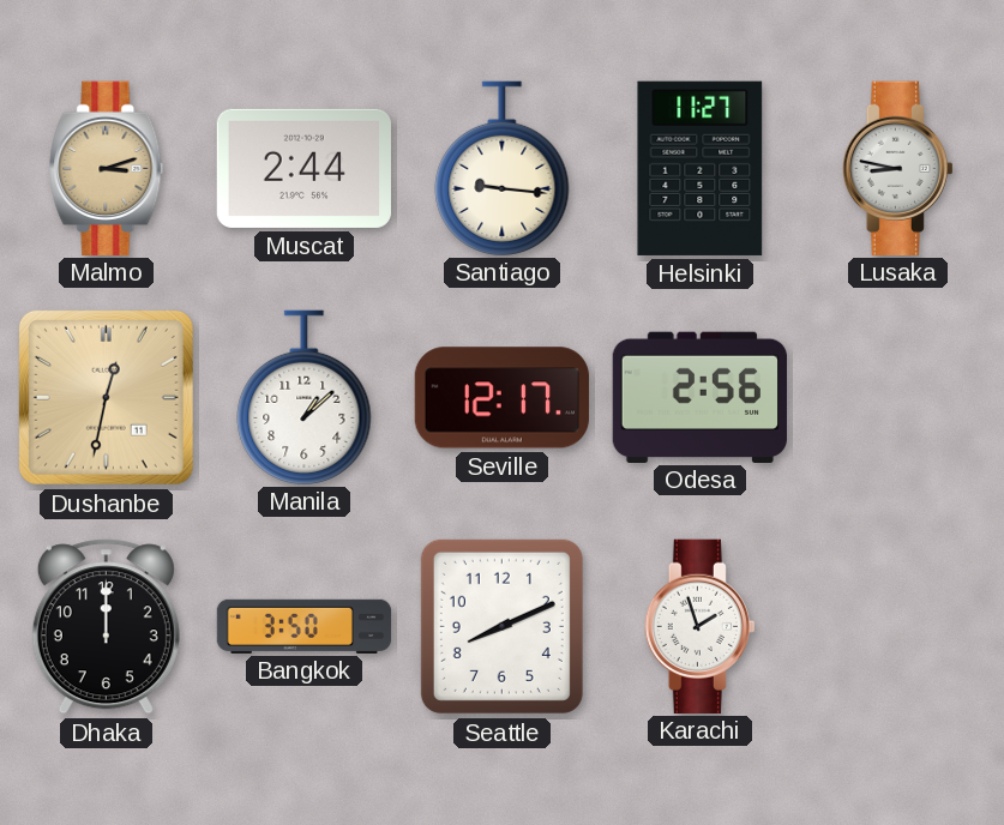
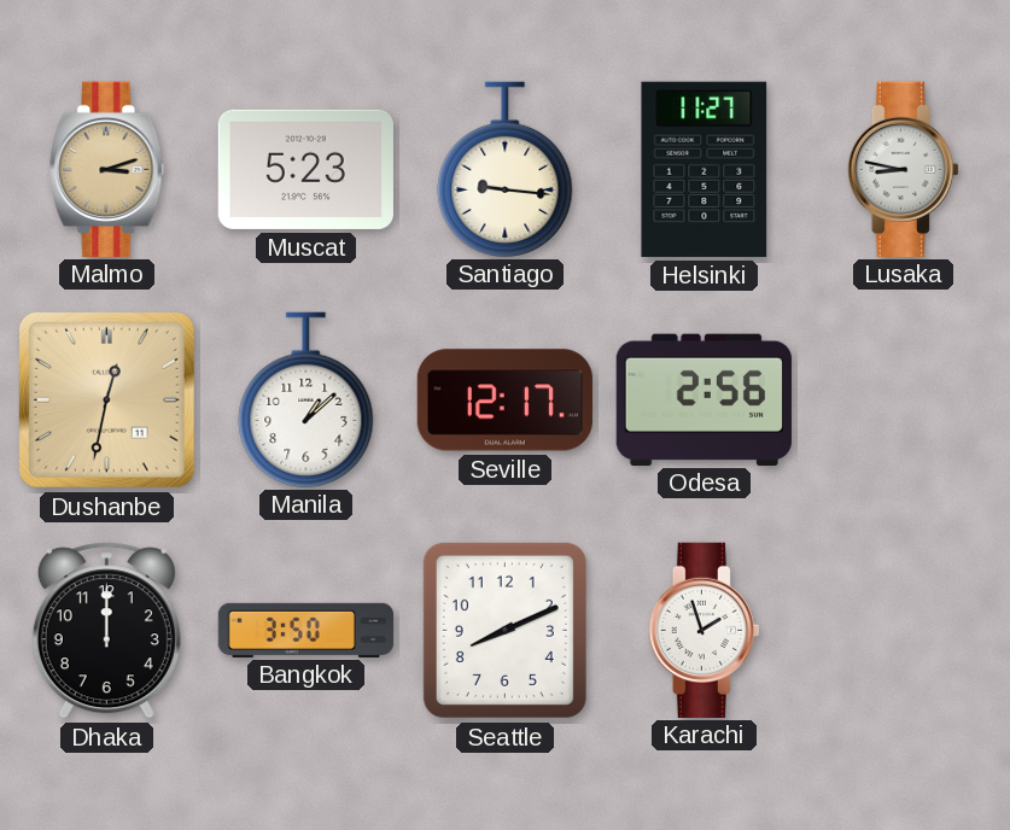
Muscat: 2:44 -> 5:23 (305, 169)
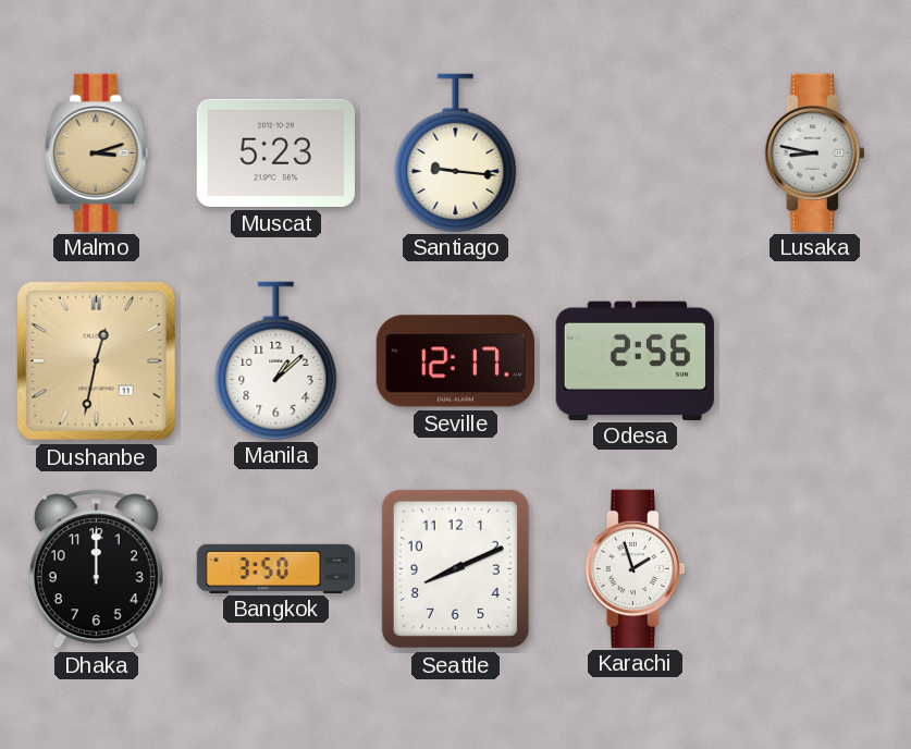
Helsinki: 11:27 -> none (705, 169)
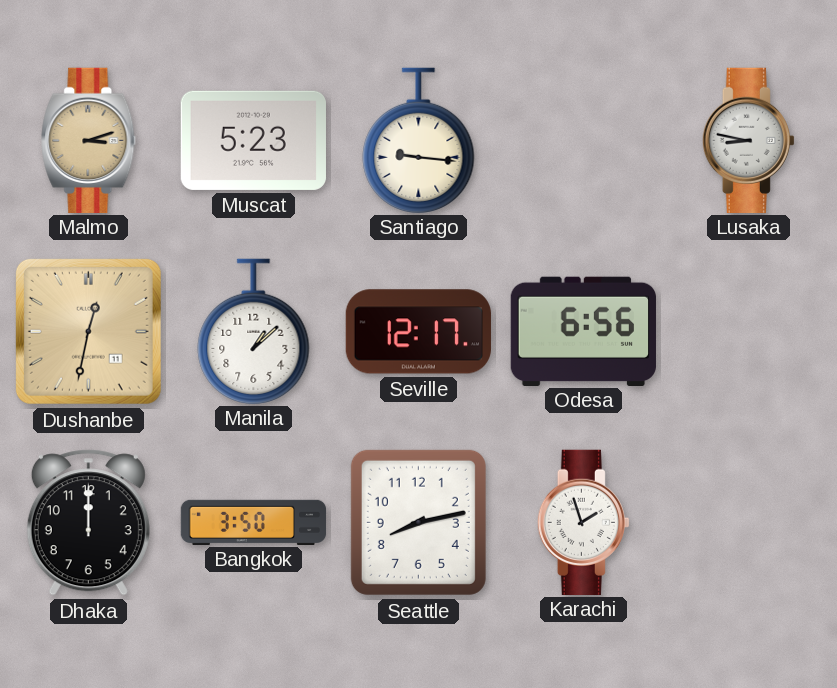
Odesa: 2:56 -> 6:56 (583, 331)
Seattle: 8:11 -> 8:13 (418, 522)
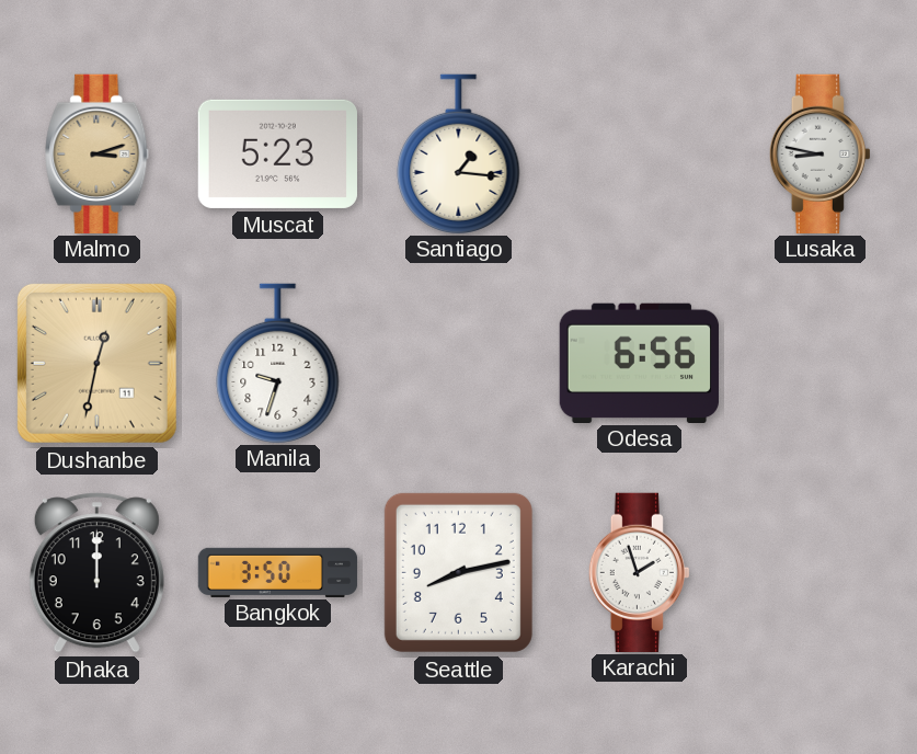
Santiago: 9:16 -> 1:16 (459, 153)
Manila: 1:08 -> 9:33 (278, 363)
Seville: 12:17 -> none (418, 332)
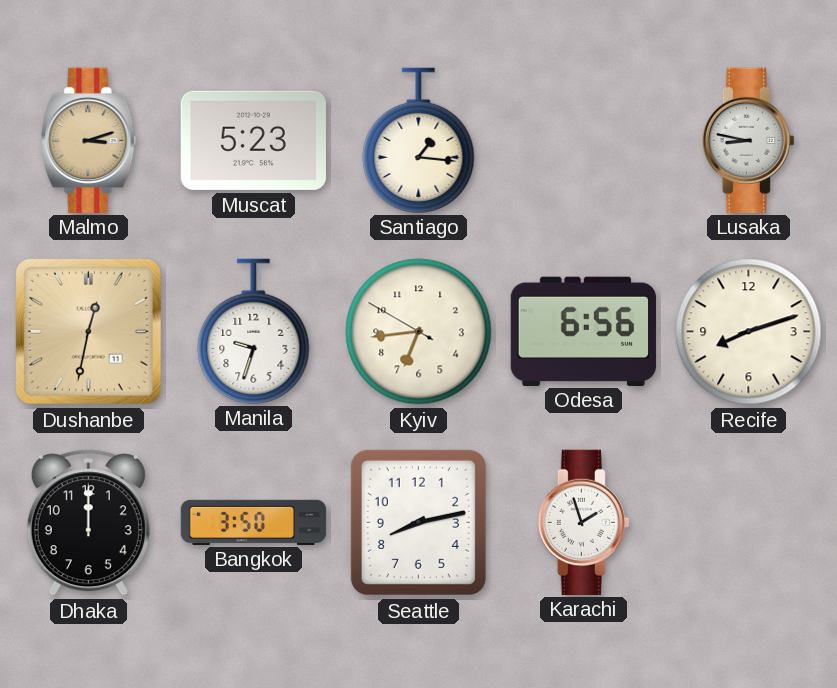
Kyiv: none -> 6:43 (419, 332)
Recife: none -> 8:12 (749, 332)
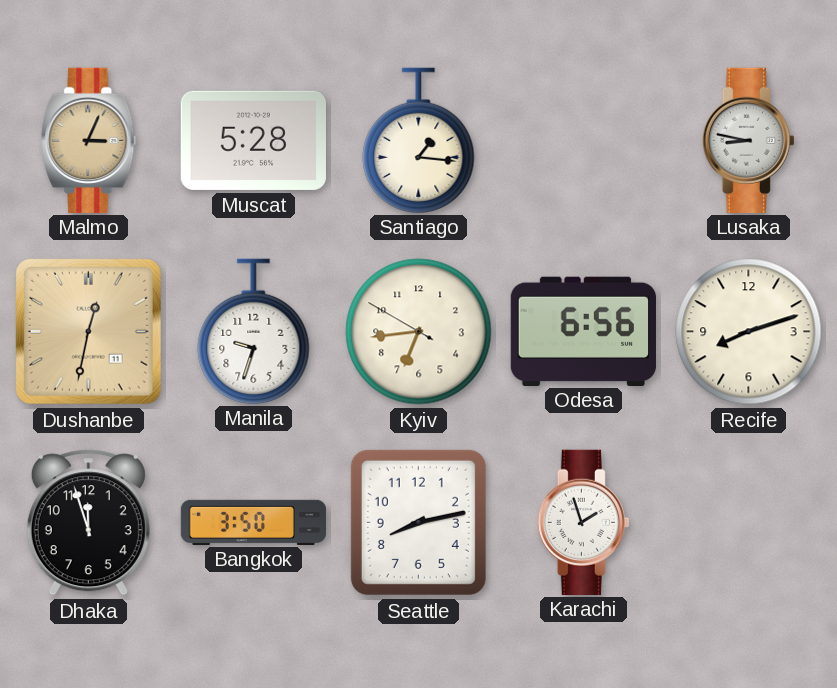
Malmo: 3:12 -> 3:04 (89, 140)
Muscat: 5:23 -> 5:28 (253, 140)
Dhaka: 12:00 -> 11:57 (88, 523)
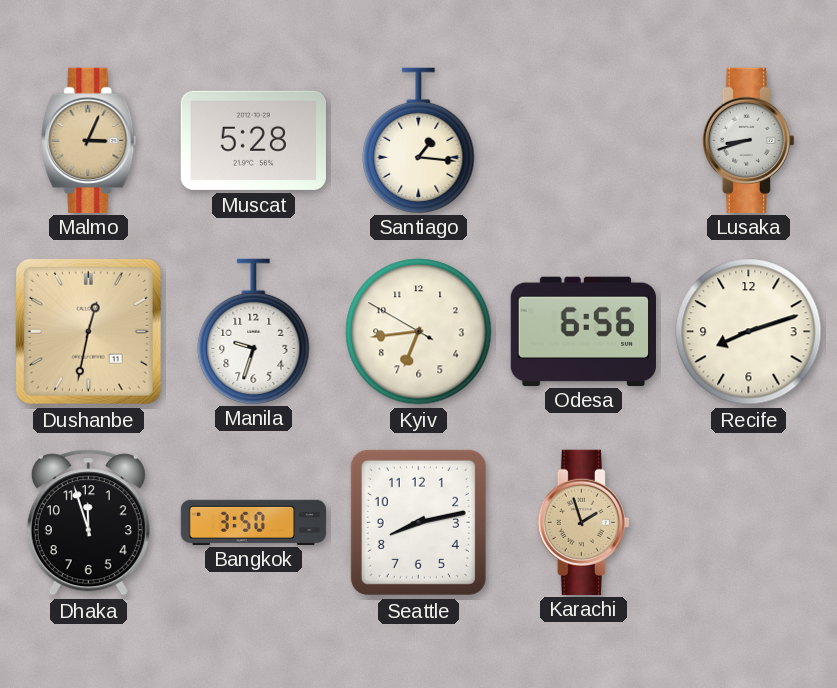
Lusaka: 8:47 -> 8:42 (748, 140)
Karachi dial: white -> champagne (583, 522)
